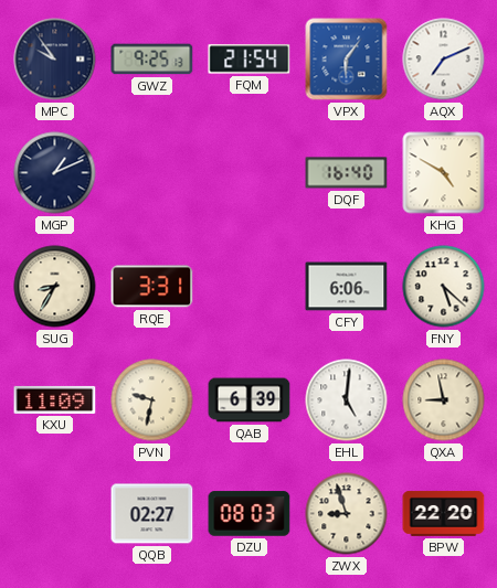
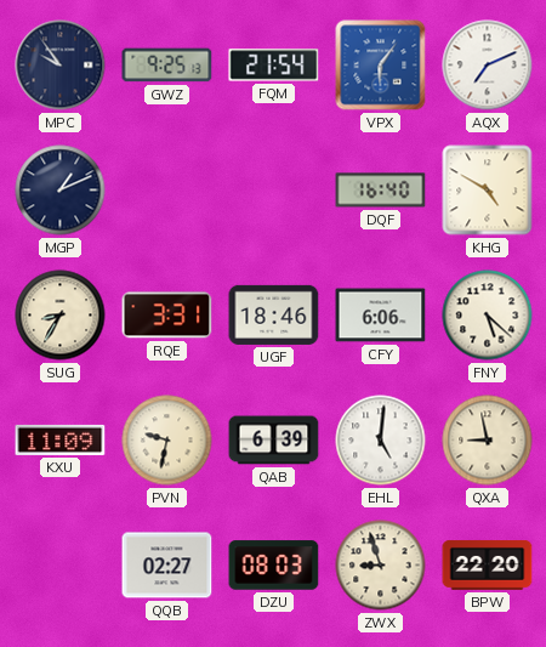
UGF: none -> 18:46 (274, 314)
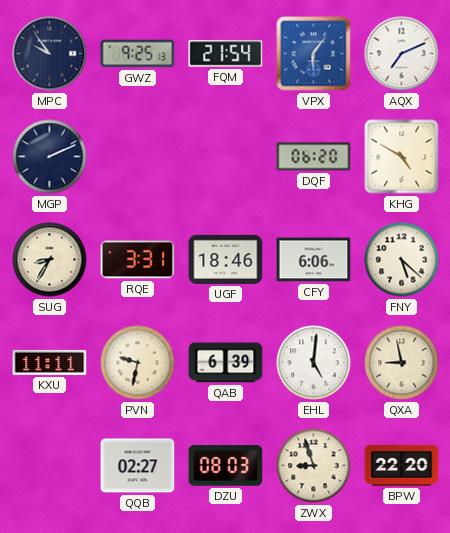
MGP: 1:11 -> 2:11 (50, 157)
DQF: 16:40 -> 06:20 (314, 157)
KXU: 11:09 -> 11:11 (50, 362)
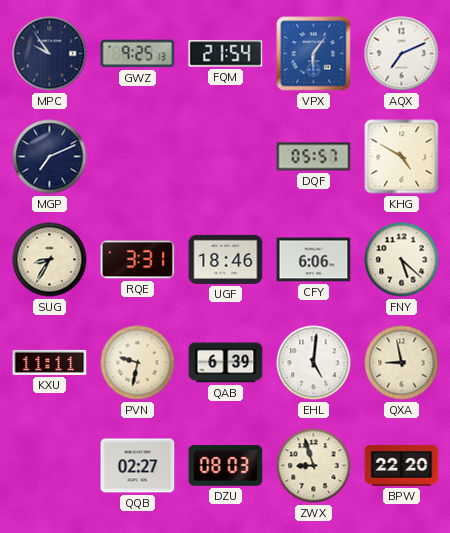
MGP: 2:11 -> 7:11 (50, 157)
DQF: 06:20 -> 05:57 (314, 157)
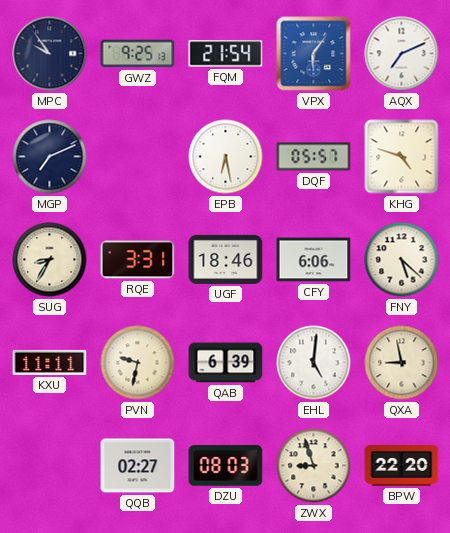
EPB: none -> 6:28 (226, 157)
KHG: 4:50 -> 4:48 (402, 157)
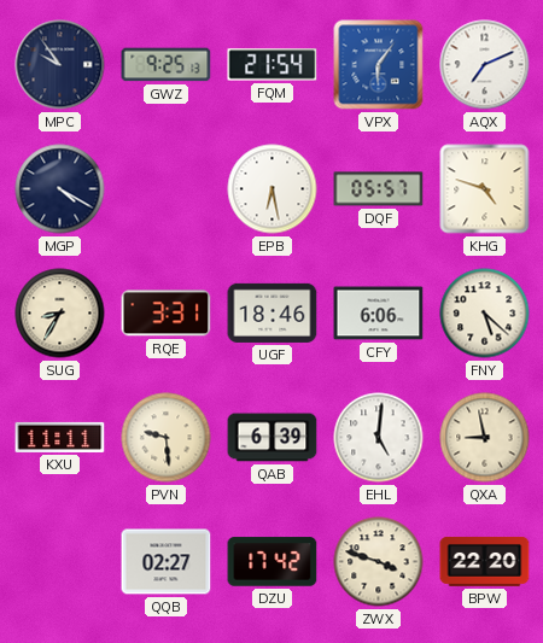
MGP: 7:11 -> 4:20 (60, 189)
PVN: 9:32 -> 9:29 (167, 438)
DZU: 08:03 -> 17:42 (273, 562)
ZWX: 8:57 -> 3:48 (379, 562)
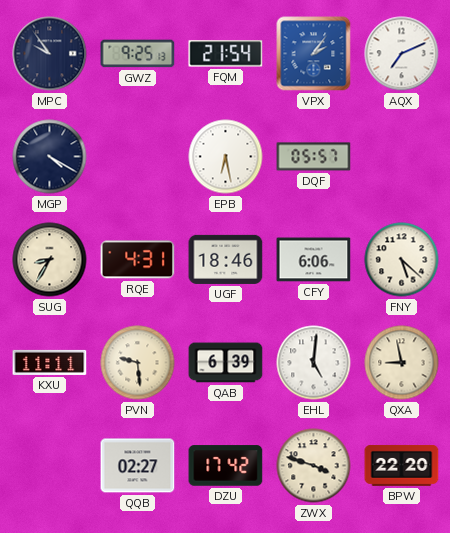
VPX: 6:06 -> 2:06 (314, 54)
KHG: 4:48 -> none (485, 189)
RQE: 3:31 -> 4:31 (138, 260)
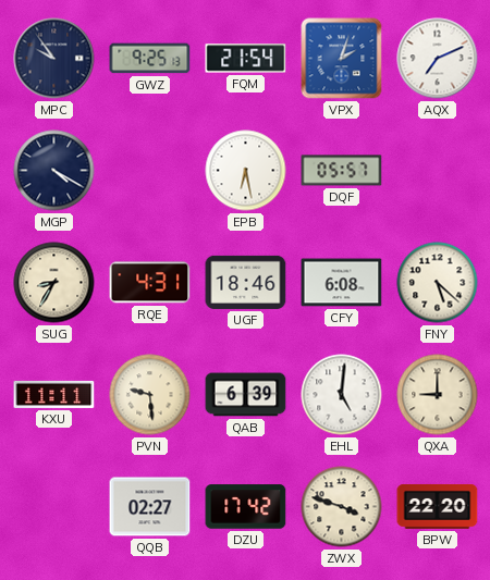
VPX: 2:06 -> 2:03 (342, 59)
CFY: 6:06 -> 6:08 (342, 283)
QXA: 8:58 -> 9:00 (438, 395)
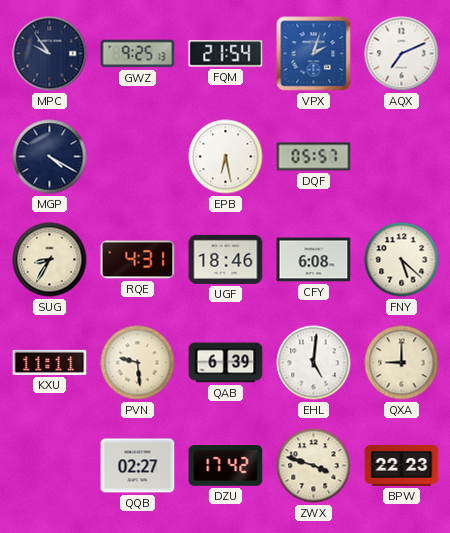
BPW: 22:20 -> 22:23 (402, 465)
